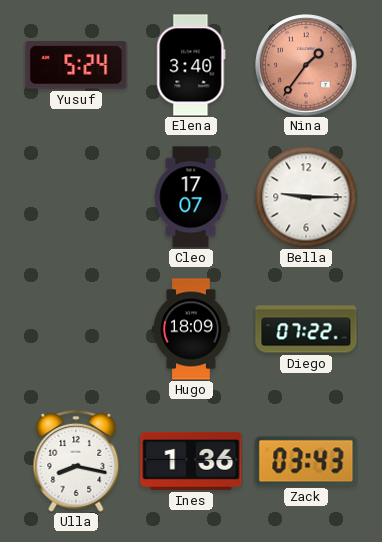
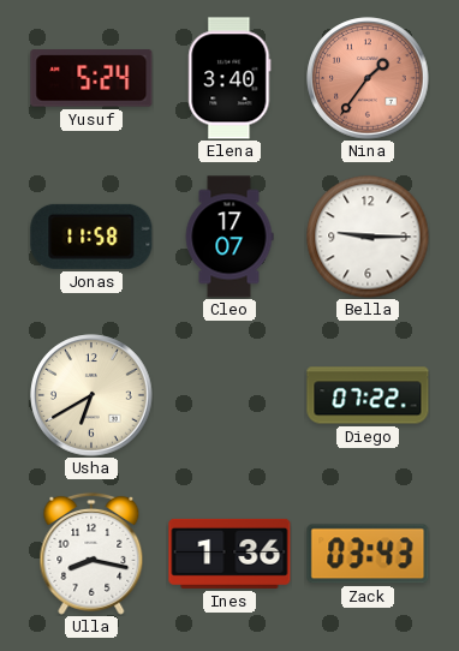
Jonas: none -> 11:58 (91, 237)
Usha: none -> 6:40 (91, 395)
Hugo: 18:09 -> none (191, 329)
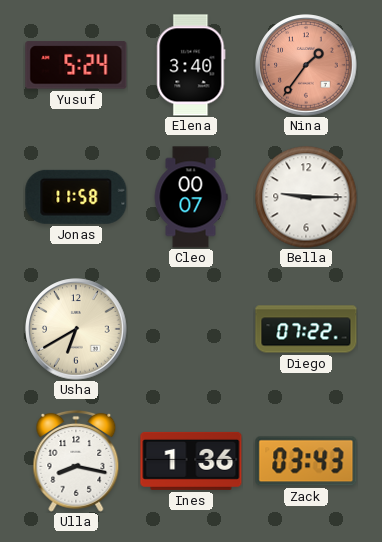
Cleo: 17:07 -> 00:07 (191, 197)
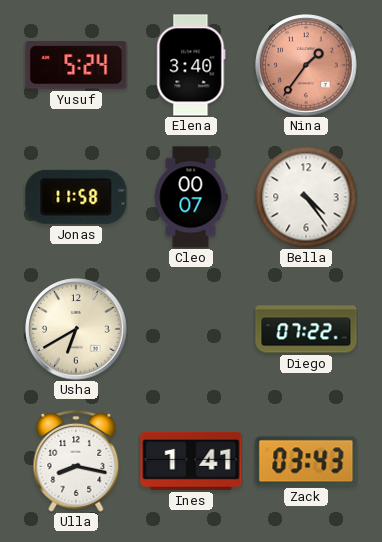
Bella: 9:15 -> 4:24 (306, 197)
Ines: 1:36 -> 1:41 (191, 461)
